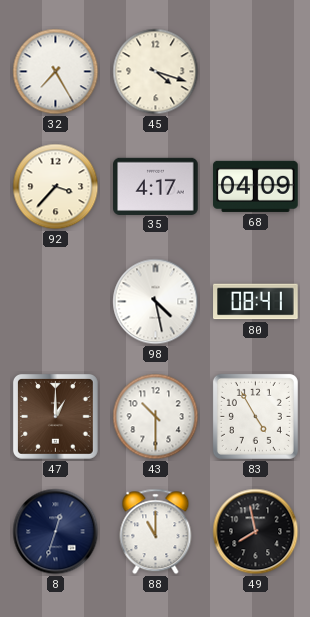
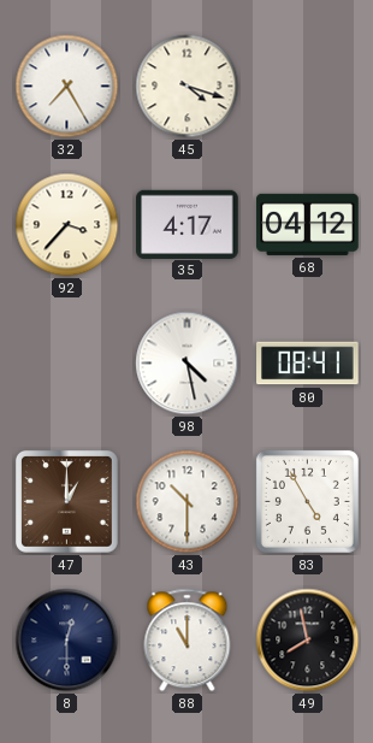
68: 04:09 -> 04:12 (308, 224)
8: 12:33 -> 12:30 (67, 641)
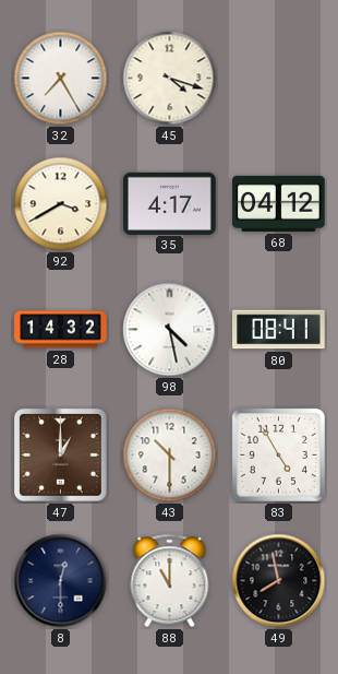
92: 3:37 -> 3:40 (61, 204)
28: none -> 14:32 (61, 330)
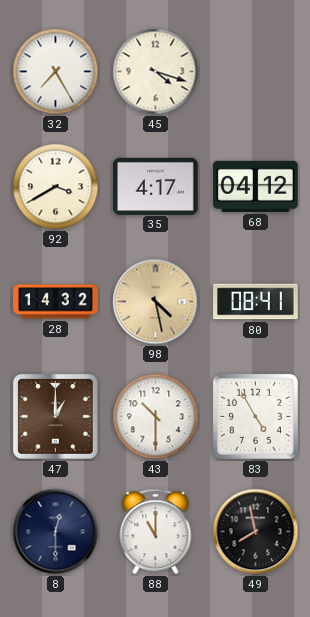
98 dial: white -> champagne (156, 302)
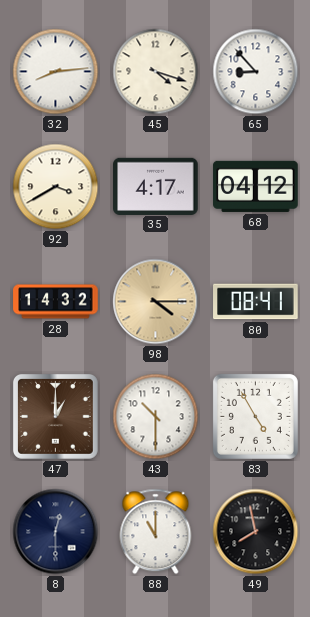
32: 7:25 -> 8:14 (56, 72)
65: none -> 8:53 (256, 72)
98: 4:28 -> 4:15 (156, 302)
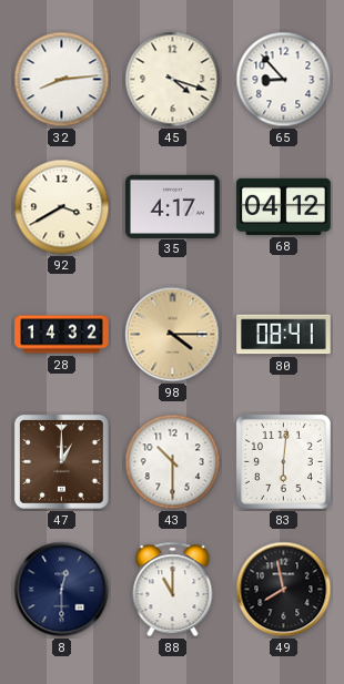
83: 4:55 -> 6:01 (283, 461)
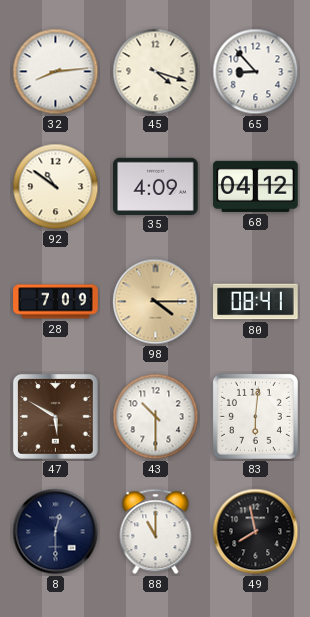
92: 3:40 -> 10:51 (56, 187)
35: 4:17 -> 4:09 (156, 186)
28: 14:32 -> 7:09 (56, 302)
47: 1:00 -> 5:50 (55, 416)
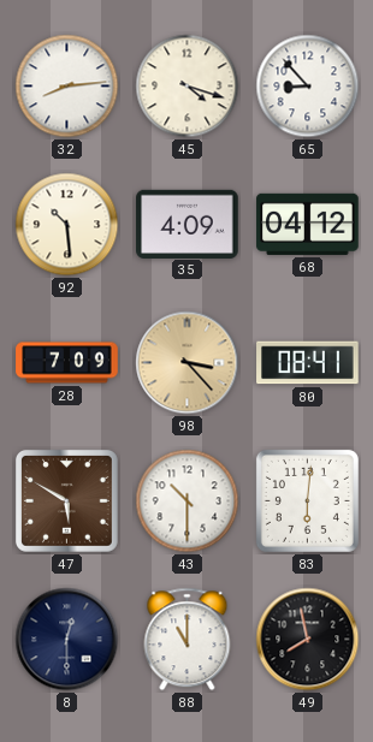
92: 10:51 -> 10:29 (67, 225)
98: 4:15 -> 3:23 (188, 363)
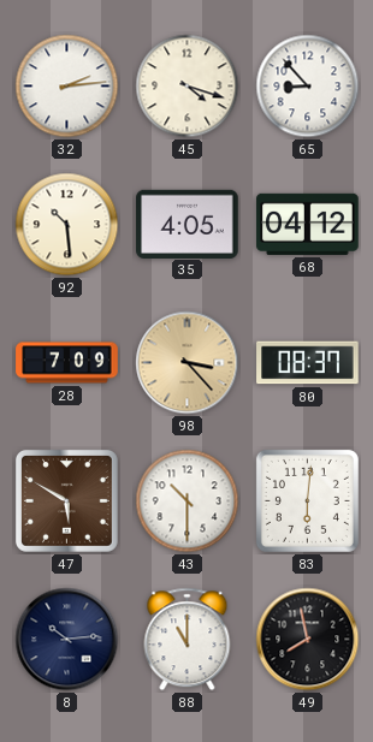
32: 8:14 -> 2:14 (67, 87)
35: 4:09 -> 4:05 (188, 224)
80: 08:41 -> 08:37 (308, 363)
8: 12:30 -> 10:14 (67, 640)
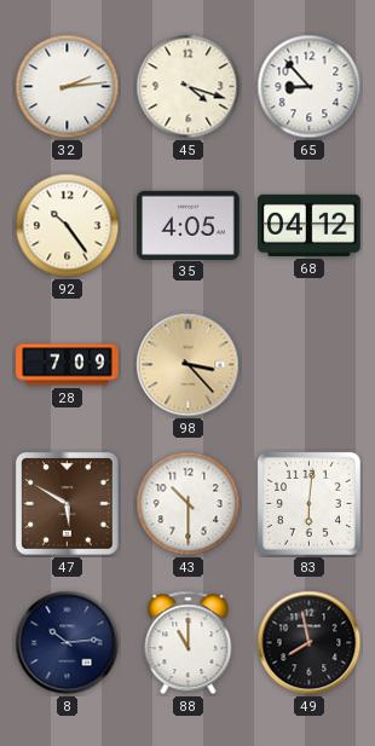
92: 10:29 -> 10:24 (68, 226)
80: 08:37 -> none (308, 363)
